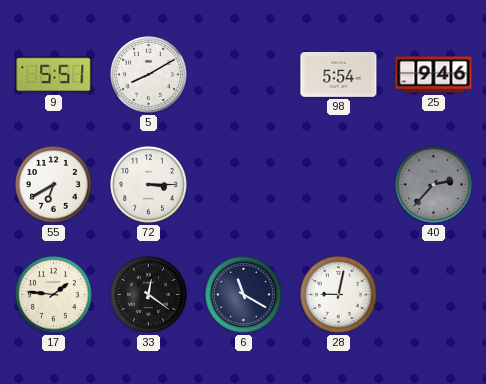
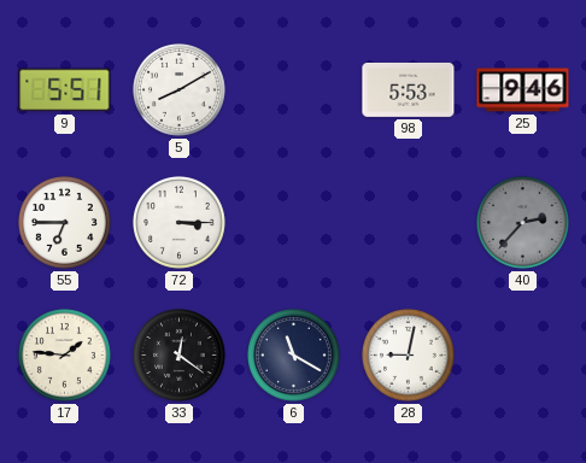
98: 5:54 -> 5:53 (409, 89)
55: 6:40 -> 6:45 (65, 223)
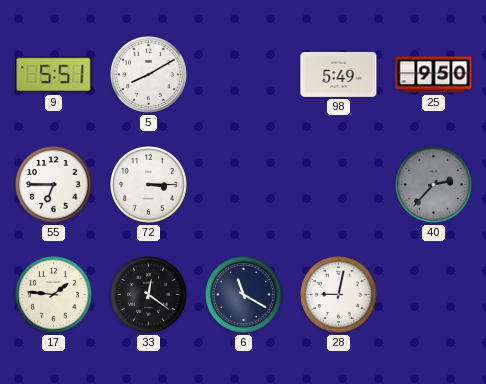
98: 5:53 -> 5:49 (339, 74)
25: 9:46 -> 9:50 (434, 75)
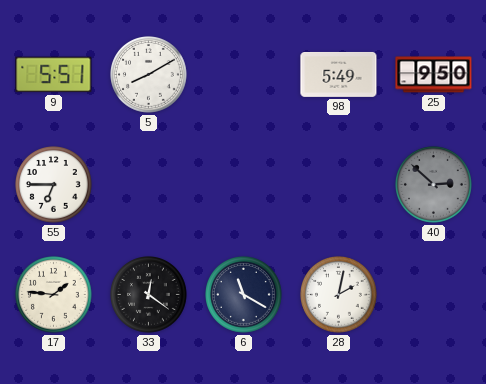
72: 3:15 -> none (149, 185)
40: 2:37 -> 2:52 (434, 185)
28: 9:02 -> 2:02 (339, 295)
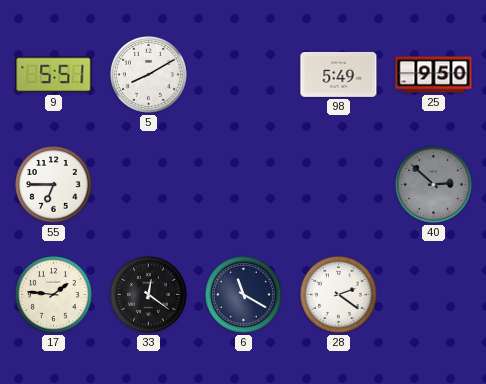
28: 2:02 -> 2:21 (339, 295)
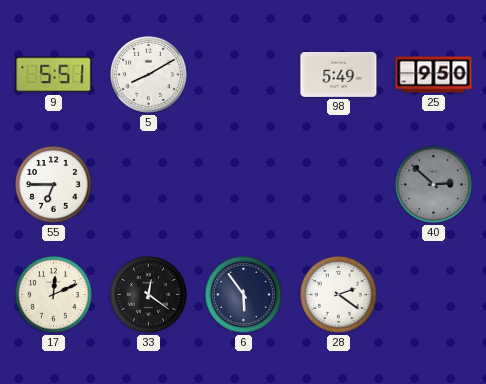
17: 1:46 -> 12:11 (54, 295)
6: 11:20 -> 5:54 (244, 295)
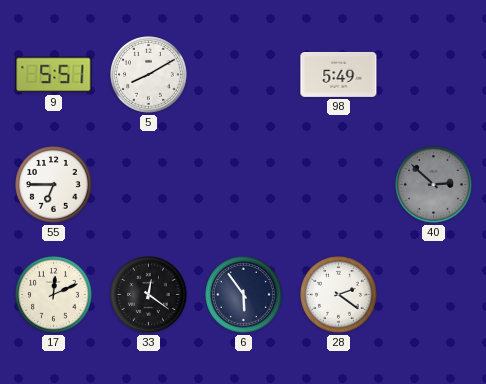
25: 9:50 -> none (434, 75)
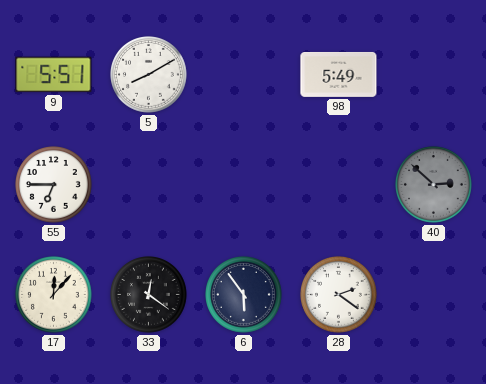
17: 12:11 -> 12:07 (54, 295)
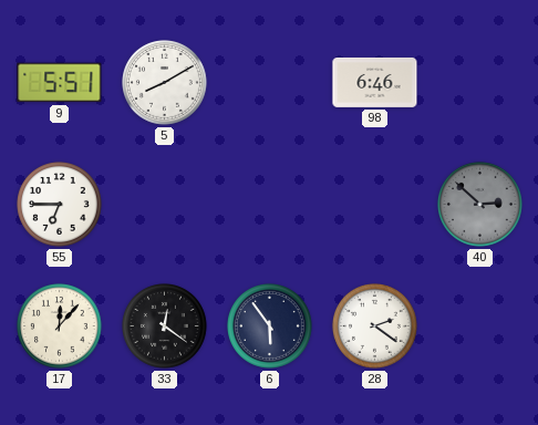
98: 5:49 -> 6:46 (375, 82)
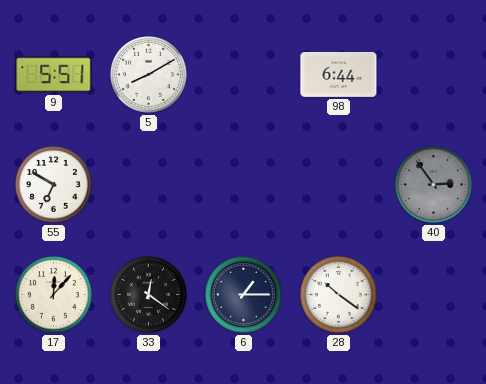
98: 6:46 -> 6:44 (339, 74)
55: 6:45 -> 6:50 (54, 185)
40: 2:52 -> 2:54 (434, 185)
6: 5:54 -> 1:15 (244, 295)
28: 2:21 -> 10:21 (339, 295)
